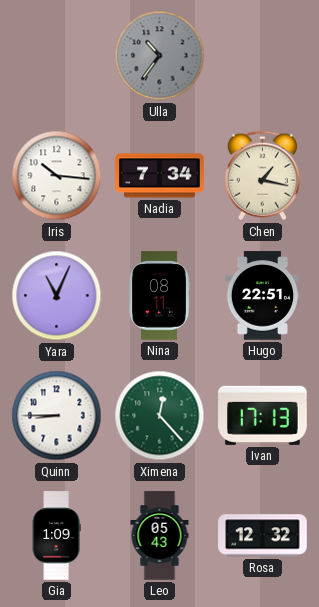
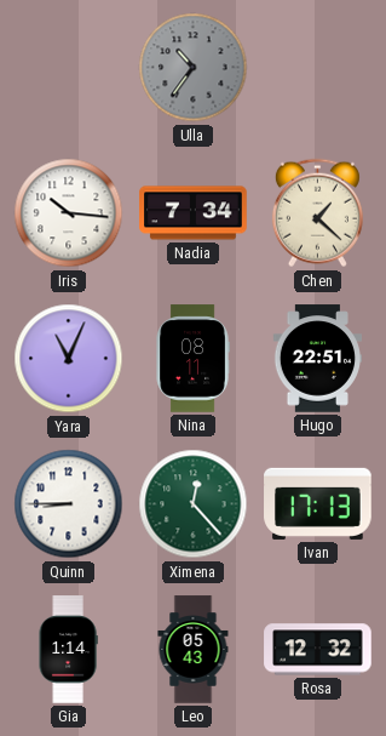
Chen: 1:17 -> 1:22 (317, 213)
Gia: 1:09 -> 1:14 (68, 650)
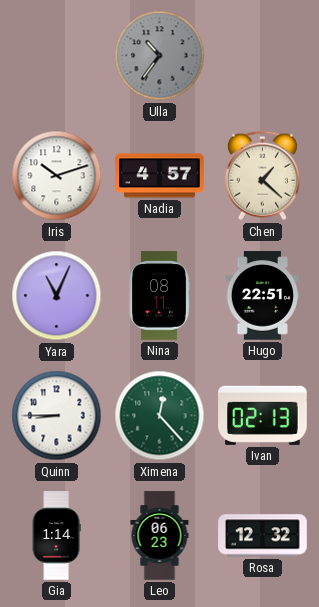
Iris: 10:16 -> 10:12 (57, 176)
Nadia: 7:34 -> 4:57 (160, 176)
Ivan: 17:13 -> 02:13 (263, 415)
Leo: 05:43 -> 06:23 (160, 536)
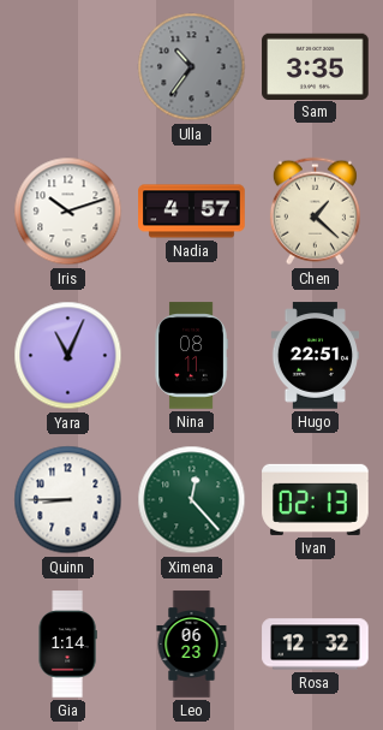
Sam: none -> 3:35 (316, 66)
